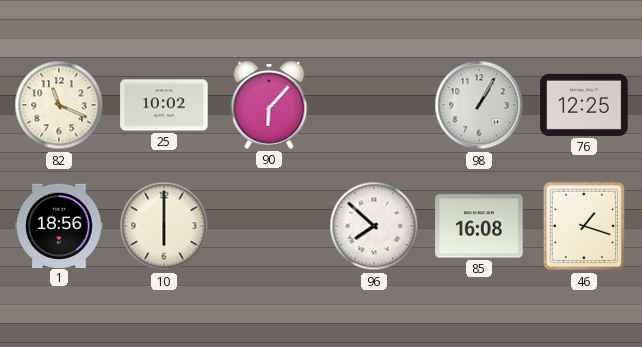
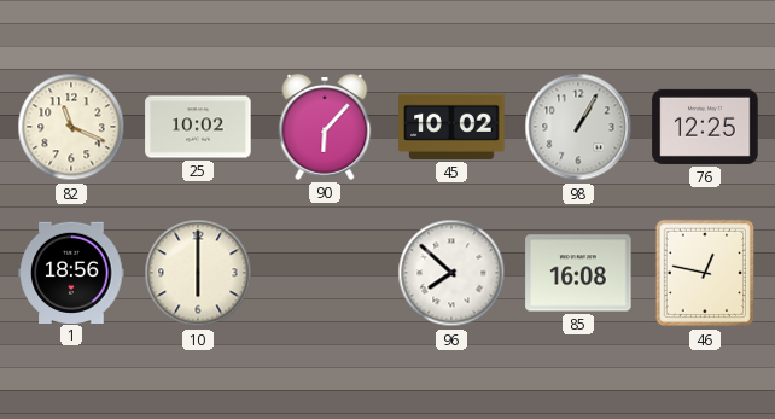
45: none -> 10:02 (451, 127)
46: 1:18 -> 12:47 (705, 273)
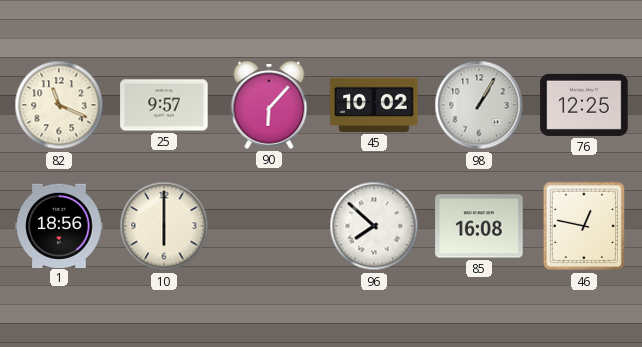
25: 10:02 -> 9:57 (164, 105)
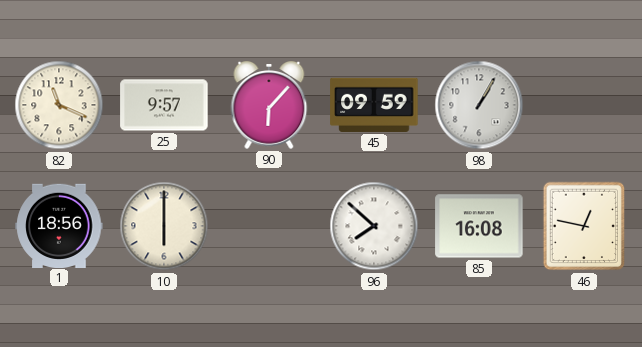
45: 10:02 -> 09:59 (374, 105)
76: 12:25 -> none (584, 105)
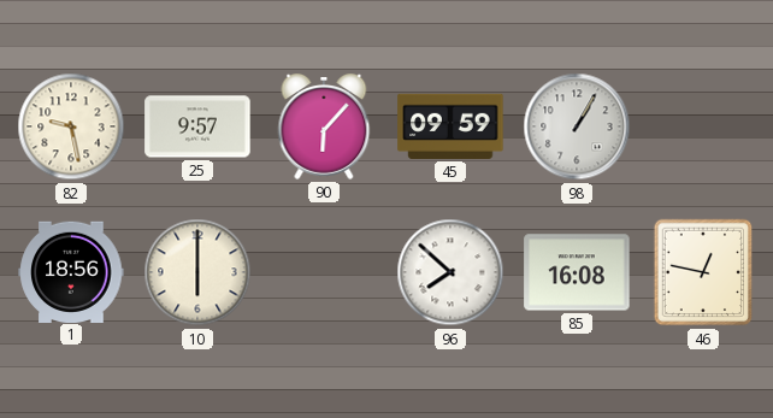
82: 11:19 -> 9:28 (71, 126)
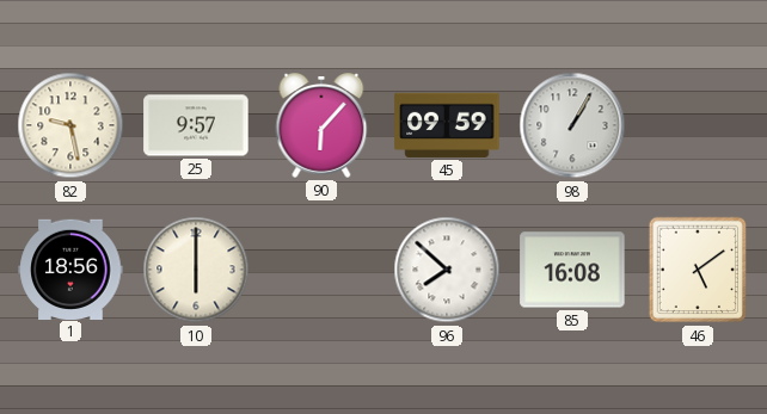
46: 12:47 -> 5:09 (698, 270)
